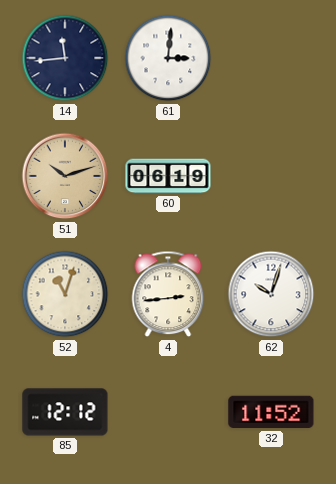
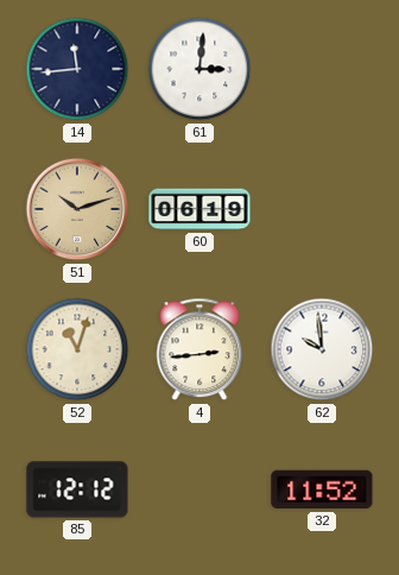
62: 10:03 -> 9:59 (322, 349)
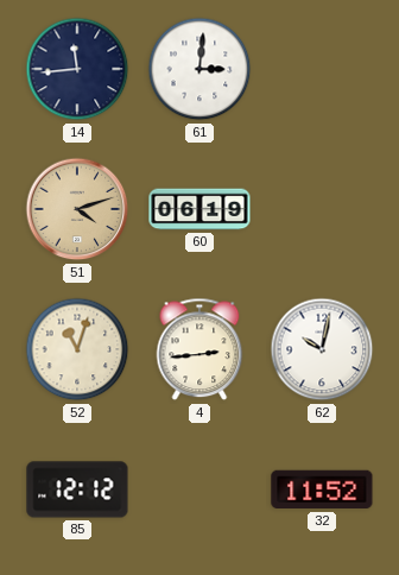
51: 10:12 -> 4:12 (77, 209)
62: 9:59 -> 10:02 (322, 349)
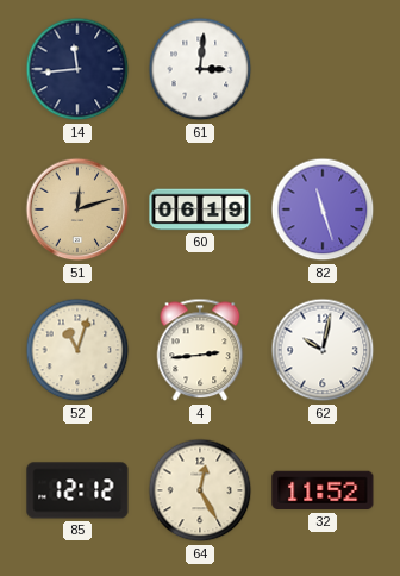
51: 4:12 -> 12:12 (77, 209)
82: none -> 11:27 (323, 209)
64: none -> 12:25 (200, 490)
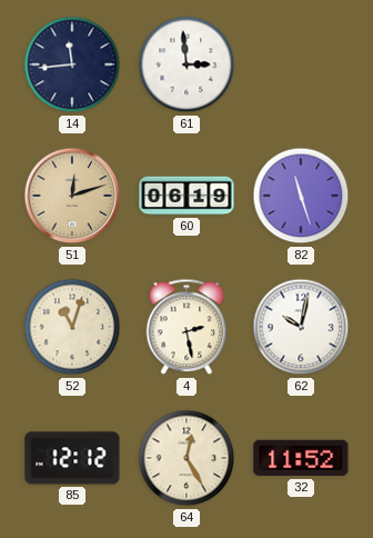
61: 3:01 -> 2:59 (186, 64)
4: 2:44 -> 2:28 (186, 327)
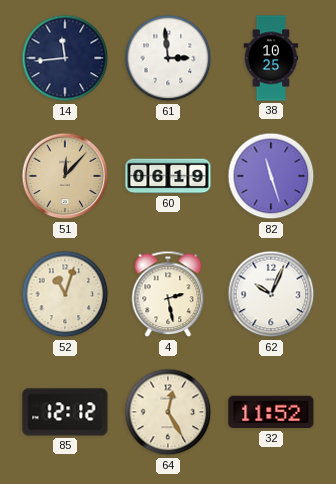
38: none -> 10:25 (271, 58)
51: 12:12 -> 12:07 (65, 176)
62: 10:02 -> 10:04 (271, 294)
